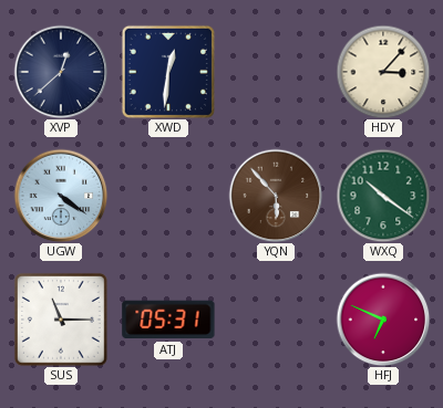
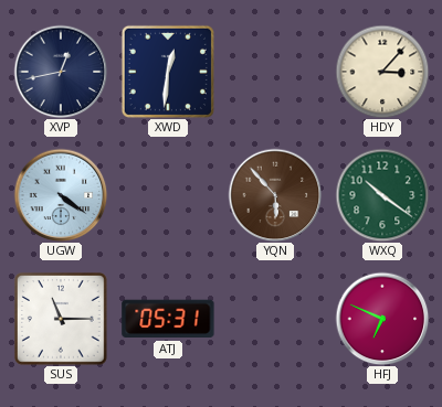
XVP: 12:38 -> 12:43 (61, 72)
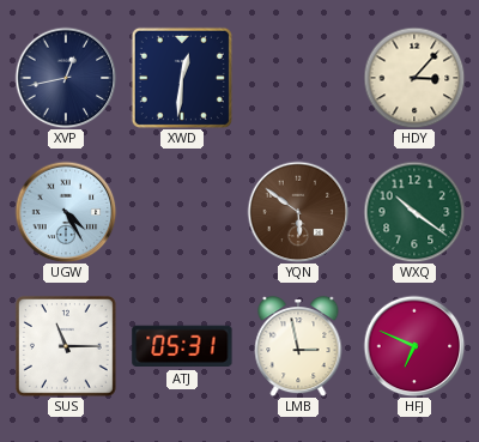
UGW: 4:21 -> 4:25 (66, 212)
YQN: 5:53 -> 5:51 (298, 212)
LMB: none -> 2:58 (298, 346)
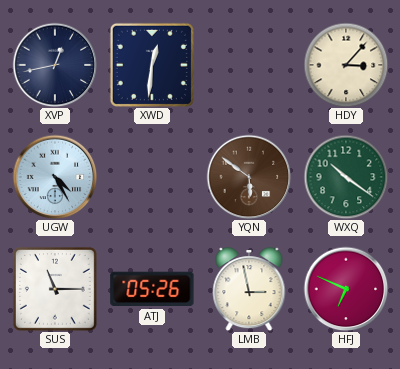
ATJ: 05:31 -> 05:26 (152, 289)
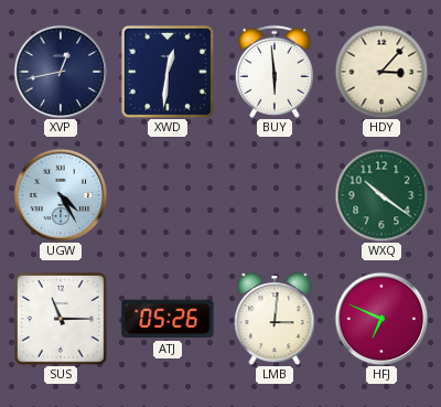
BUY: none -> 5:59 (275, 72)
YQN: 5:51 -> none (249, 177)
LMB: 2:58 -> 3:01 (275, 319)
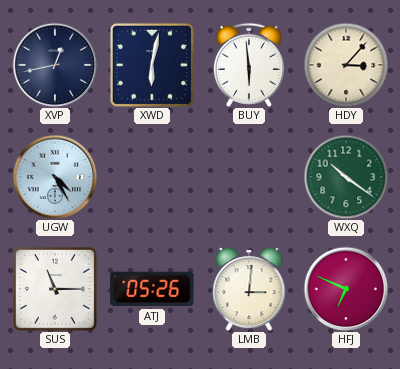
XWD: 12:31 -> 6:02 (152, 65)
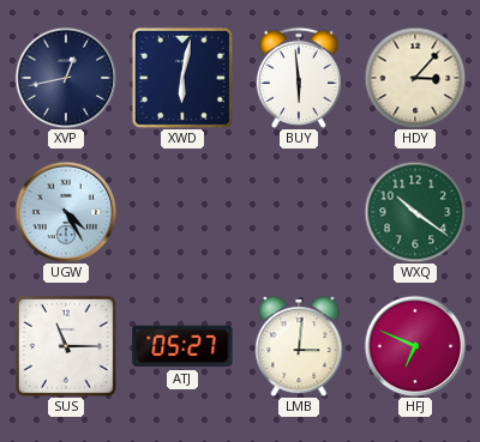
ATJ: 05:26 -> 05:27 (182, 346)
